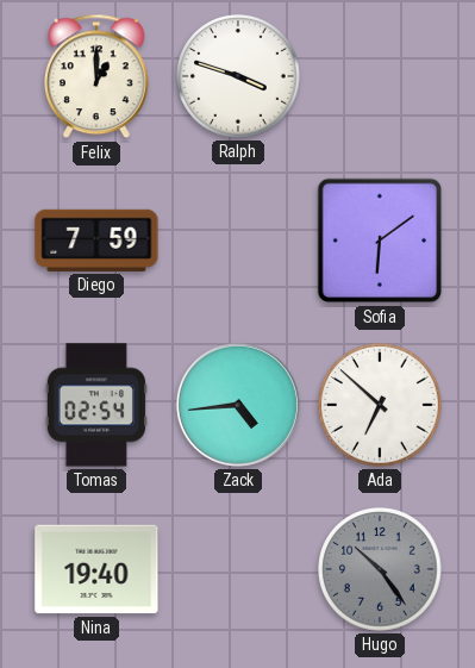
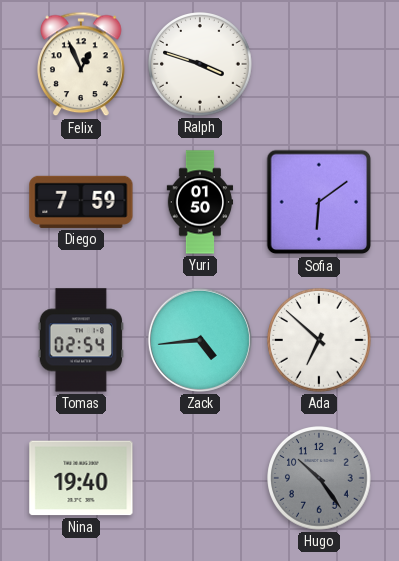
Felix: 1:00 -> 12:56 (81, 64)
Yuri: none -> 01:50 (200, 202)
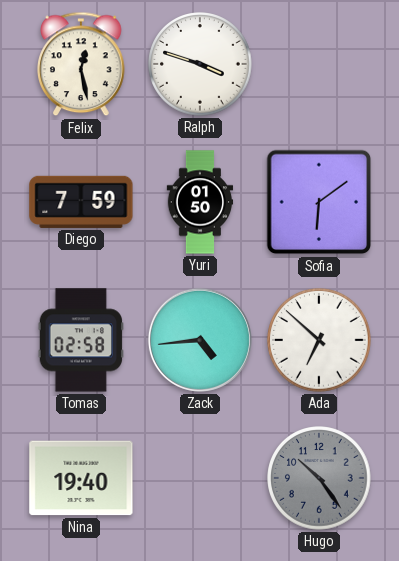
Felix: 12:56 -> 12:28 (81, 64)
Tomas: 02:54 -> 02:58 (80, 340)
